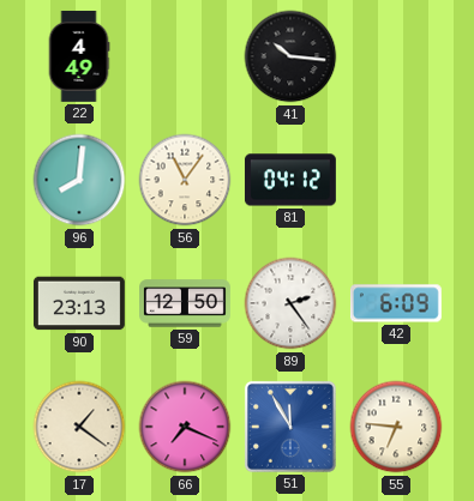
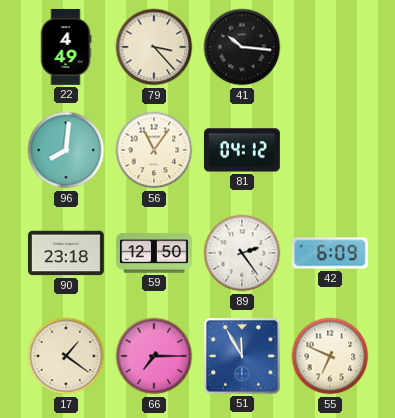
79: none -> 3:23 (154, 47)
90: 23:13 -> 23:18 (66, 253)
66: 7:19 -> 7:15 (154, 356)
55: 6:46 -> 6:49 (330, 356)
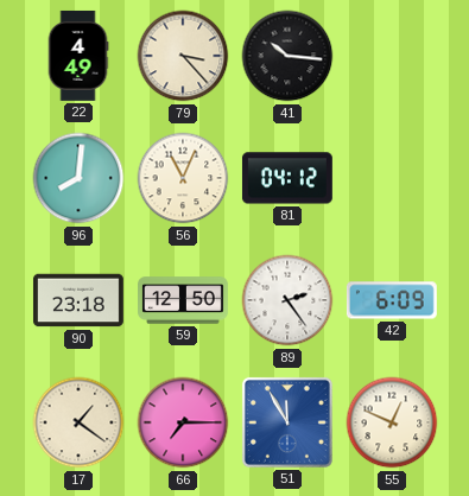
56: 11:06 -> 11:04 (183, 178)
55: 6:49 -> 12:49 (392, 422)
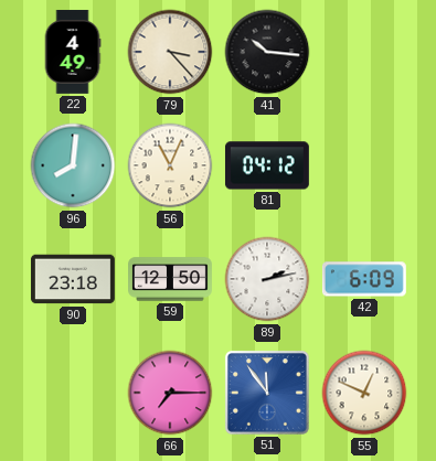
89: 2:24 -> 2:13 (267, 279)
17: 1:21 -> none (78, 422)
51: 11:55 -> 11:54 (267, 393)
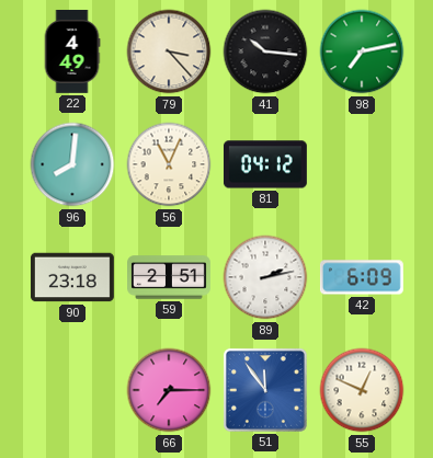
98: none -> 7:13 (362, 51)
59: 12:50 -> 2:51 (170, 277)
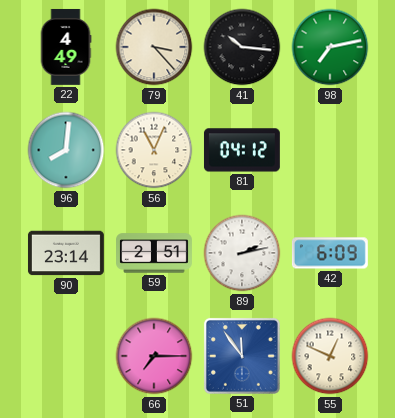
90: 23:18 -> 23:14 (66, 253)
